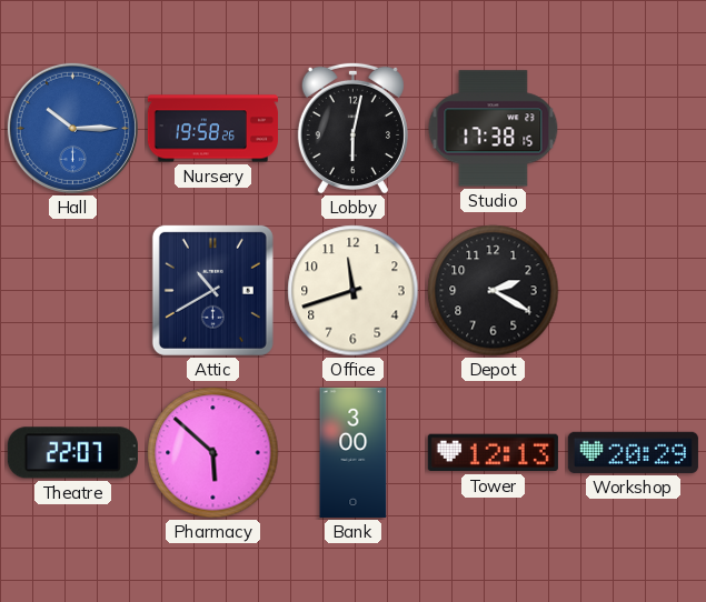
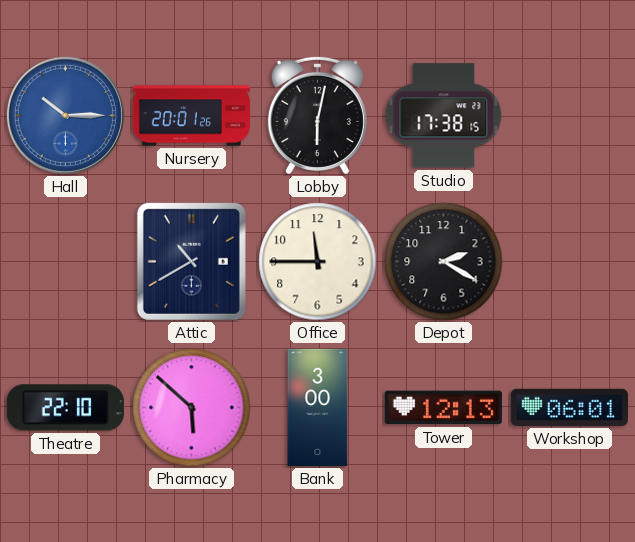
Nursery: 19:58 -> 20:01 (191, 116)
Office: 11:42 -> 11:45 (318, 262)
Theatre: 22:07 -> 22:10 (65, 408)
Workshop: 20:29 -> 06:01 (569, 407)
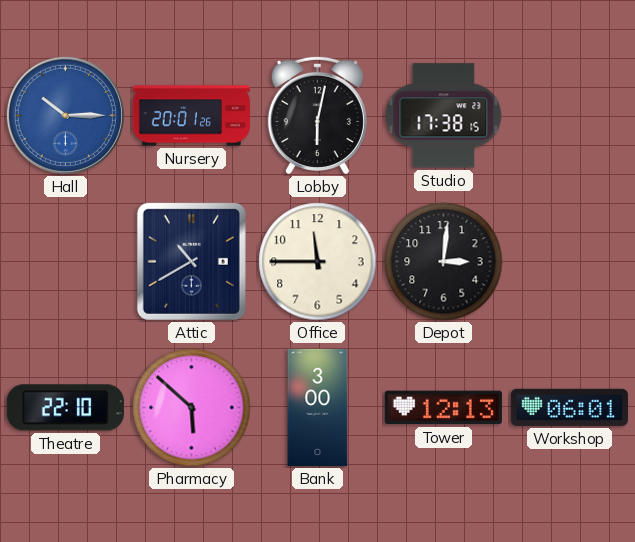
Depot: 2:20 -> 3:01 (444, 262)
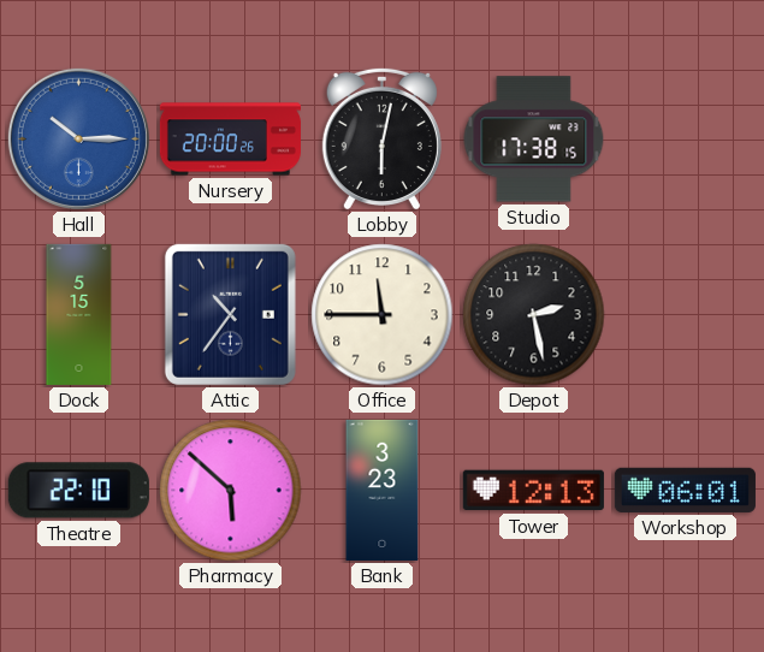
Nursery: 20:01 -> 20:00 (230, 140)
Dock: none -> 5:15 (79, 314)
Attic: 10:40 -> 10:36 (230, 314)
Depot: 3:01 -> 2:28 (534, 315)
Bank: 3:00 -> 3:23 (383, 490)
